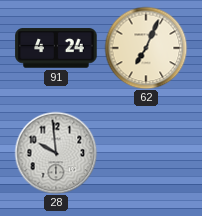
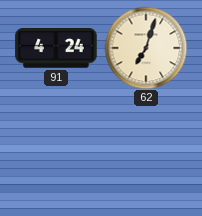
62: 7:04 -> 7:03 (146, 48)
28: 9:59 -> none (56, 153)
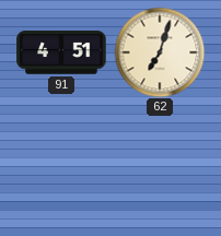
91: 4:24 -> 4:51 (61, 52)
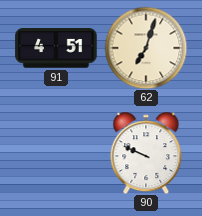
90: none -> 9:49 (146, 153)
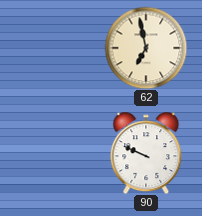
91: 4:51 -> none (56, 48)
62: 7:03 -> 6:58 (146, 48)
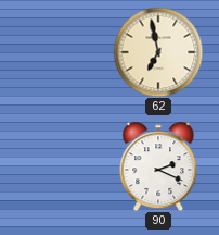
90: 9:49 -> 2:19 (158, 166)
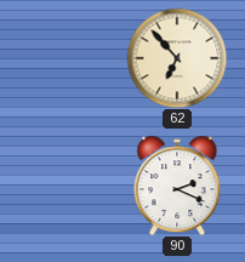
62: 6:58 -> 6:53 (177, 58)
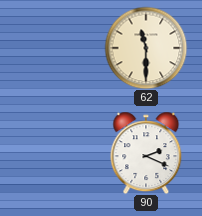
62: 6:53 -> 11:30 (146, 48)
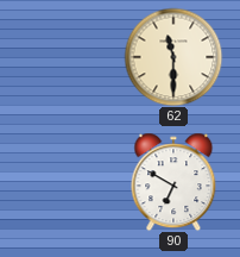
90: 2:19 -> 6:50 (173, 182)
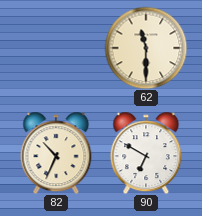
82: none -> 10:34 (56, 153)
